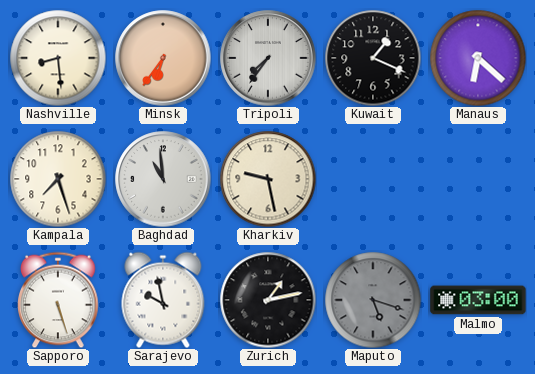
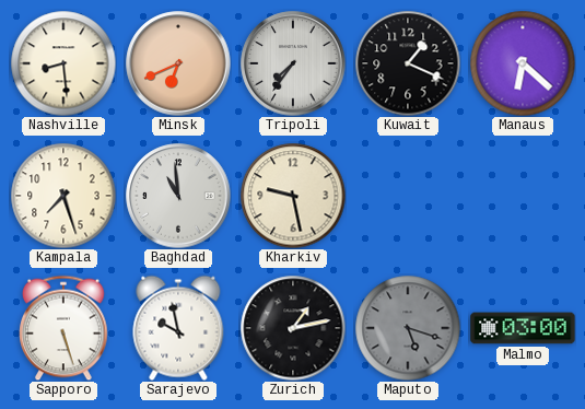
Minsk: 6:36 -> 6:41 (178, 63)
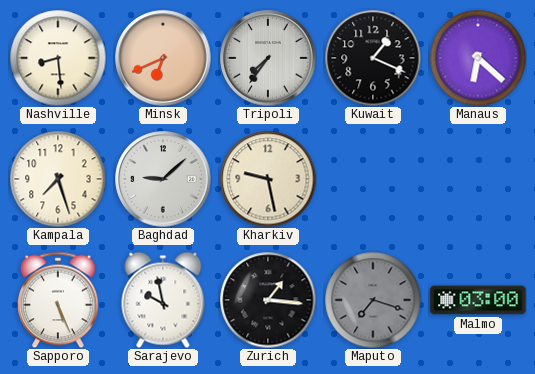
Baghdad: 10:59 -> 9:08 (163, 179)
Sapporo: 5:27 -> 5:26 (58, 300)
Zurich: 1:13 -> 1:16 (268, 300)
Maputo: 5:18 -> 7:18 (373, 300)
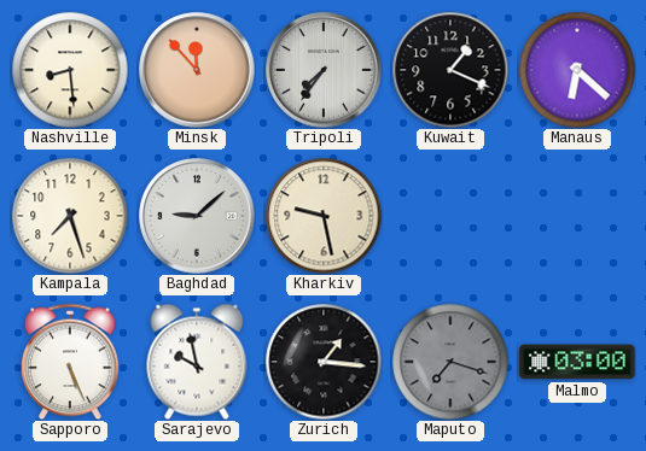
Minsk: 6:41 -> 11:53 (197, 70)
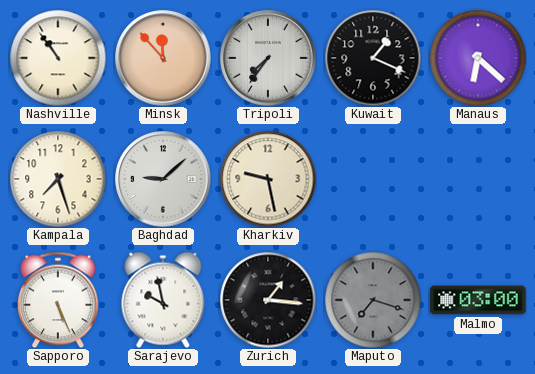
Nashville: 8:29 -> 10:54 (58, 58)
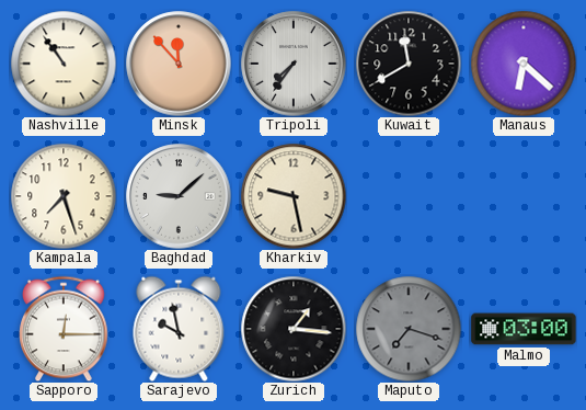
Kuwait: 1:19 -> 11:40 (409, 64)
Sapporo: 5:26 -> 12:15 (64, 329)
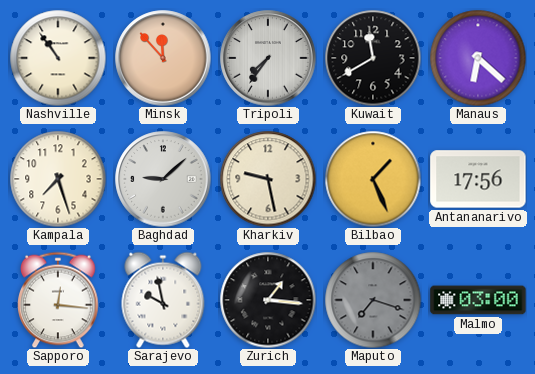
Bilbao: none -> 1:26 (373, 179)
Antananarivo: none -> 17:56 (478, 179)
Sapporo: 12:15 -> 12:16 (58, 300)
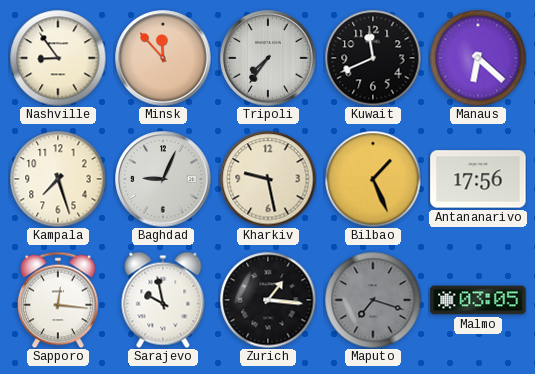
Nashville: 10:54 -> 8:54 (58, 58)
Kuwait: 11:40 -> 11:41 (373, 58)
Baghdad: 9:08 -> 9:04 (163, 179)
Malmo: 03:00 -> 03:05 (478, 300)
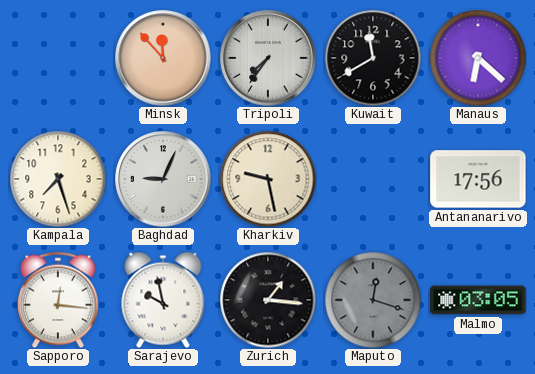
Nashville: 8:54 -> none (58, 58)
Kuwait: 11:41 -> 11:40 (373, 58)
Bilbao: 1:26 -> none (373, 179)
Maputo: 7:18 -> 12:18 (373, 300)
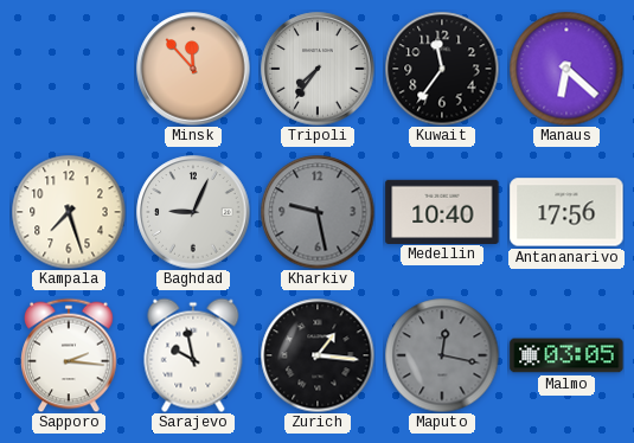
Kuwait: 11:40 -> 11:36 (442, 69)
Kharkiv dial: cream -> grey (318, 212)
Medellin: none -> 10:40 (442, 211)
Sapporo: 12:16 -> 2:16 (69, 355)
Maputo: 12:18 -> 12:17 (442, 355)
